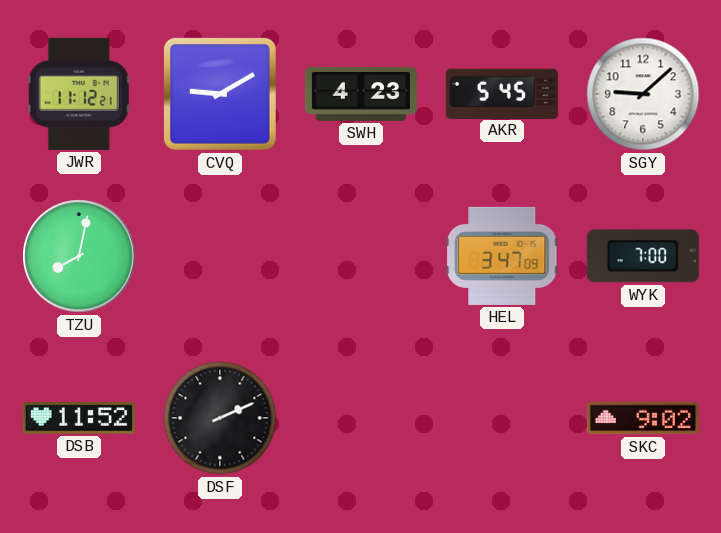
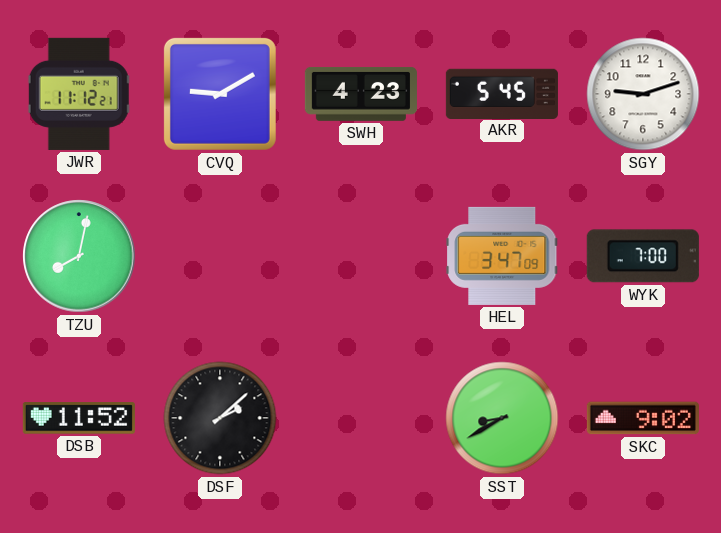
SGY: 9:08 -> 9:12 (643, 94)
DSF: 2:11 -> 2:08 (220, 418)
SST: none -> 8:40 (502, 418)
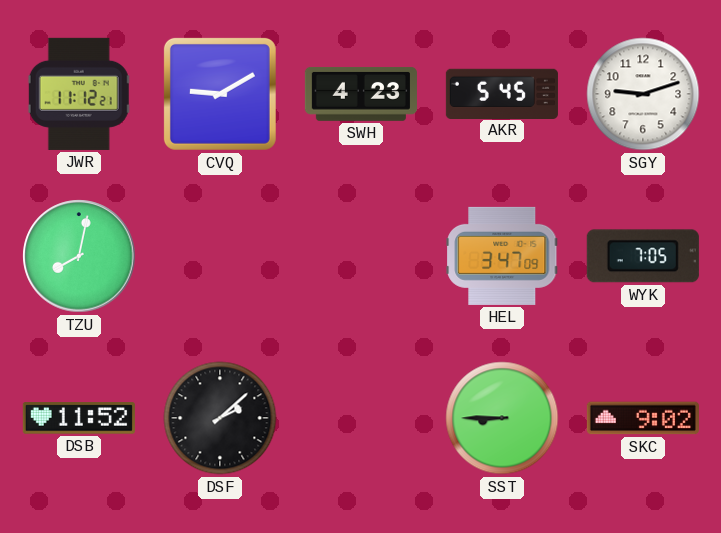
WYK: 7:00 -> 7:05 (643, 256)
SST: 8:40 -> 8:45 (502, 418)
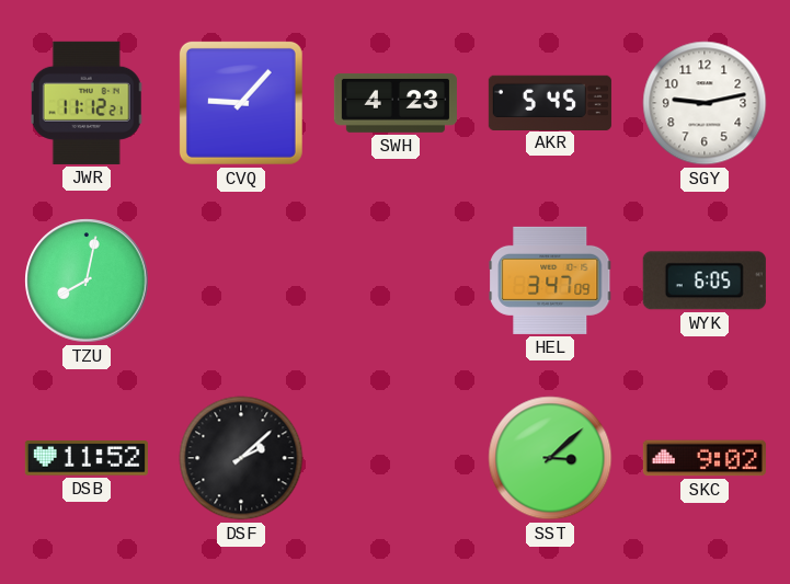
CVQ: 9:10 -> 9:07 (241, 103)
SGY: 9:12 -> 9:13 (705, 103)
WYK: 7:05 -> 6:05 (705, 280)
SST: 8:45 -> 3:08 (550, 458)
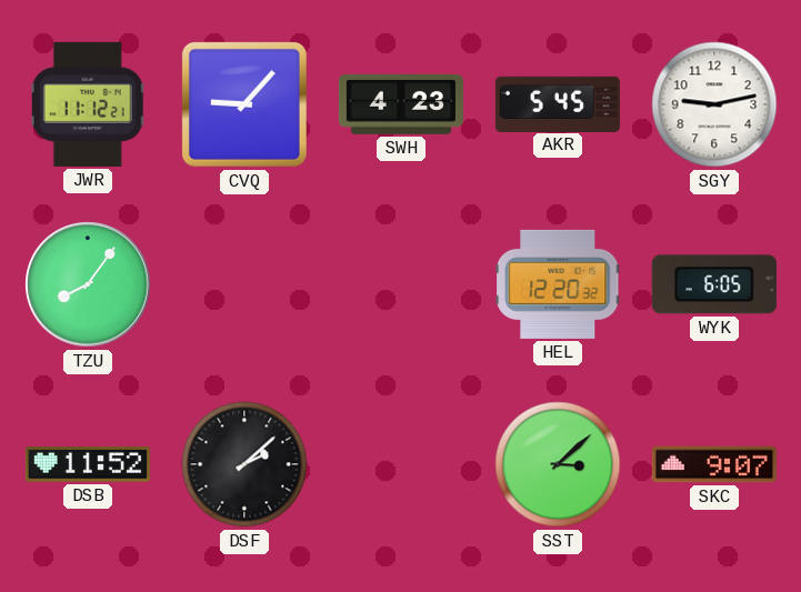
TZU: 8:02 -> 8:06 (88, 284)
HEL: 3:47 -> 12:20 (558, 284)
SKC: 9:02 -> 9:07 (714, 464)
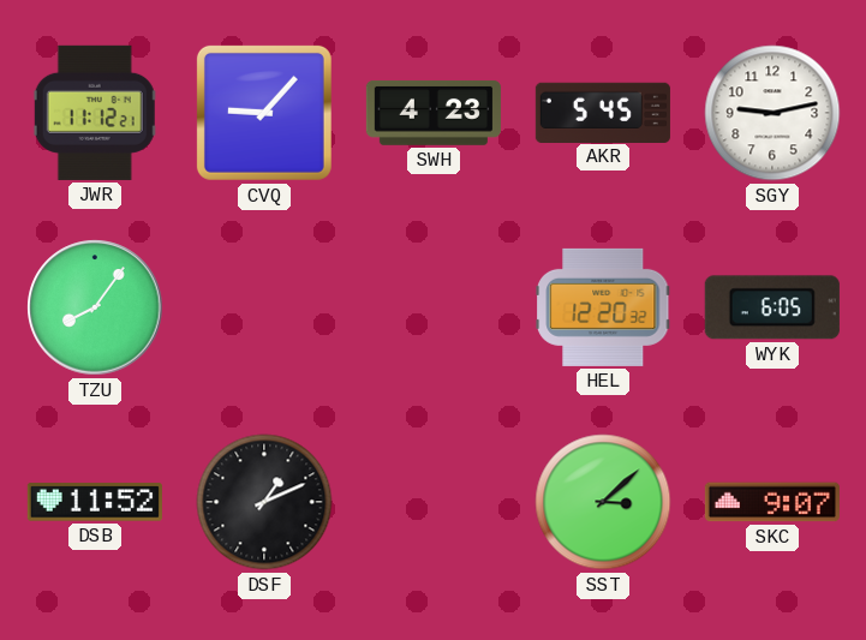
DSF: 2:08 -> 1:11 (264, 502)
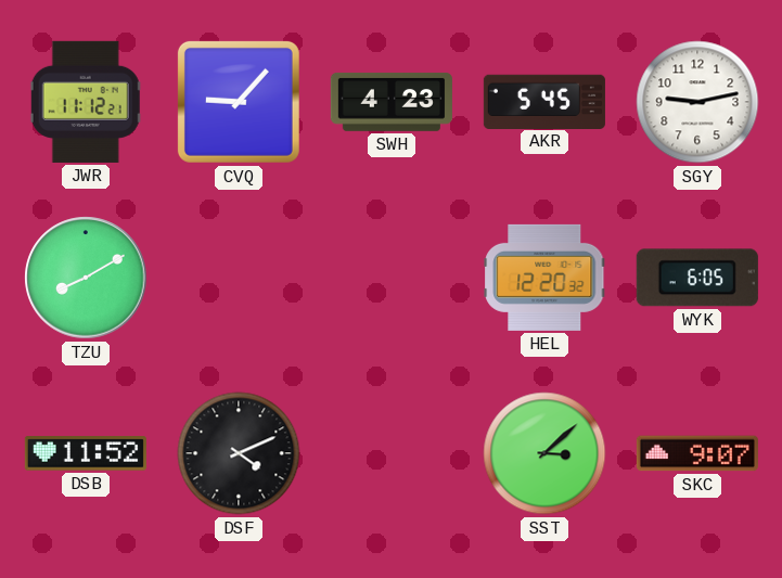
TZU: 8:06 -> 8:10 (86, 278)
DSF: 1:11 -> 4:11 (239, 453)
